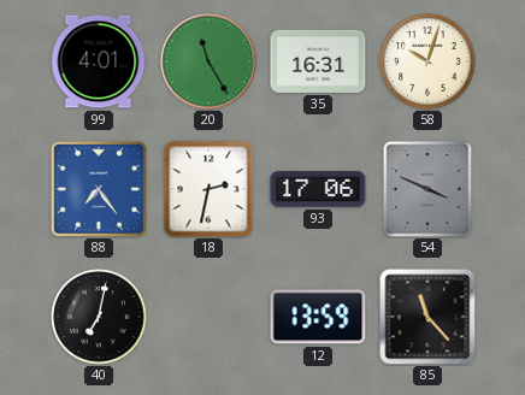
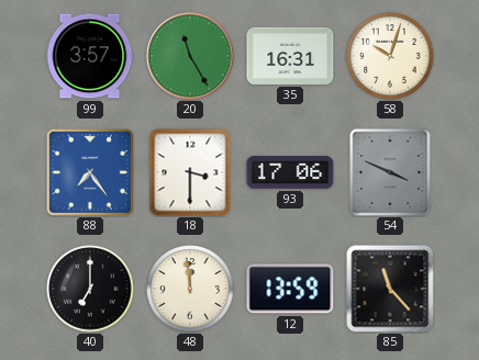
99: 4:01 -> 3:57 (90, 56)
18: 2:32 -> 3:30 (190, 172)
40: 7:02 -> 7:00 (90, 289)
48: none -> 11:59 (190, 289)
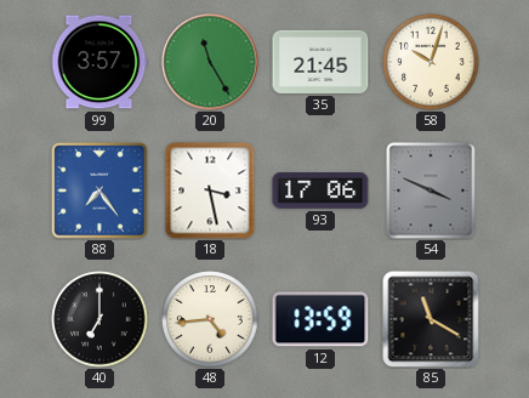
35: 16:31 -> 21:45 (320, 62)
18: 3:30 -> 3:28 (210, 191)
48: 11:59 -> 4:44 (210, 319)
85: 11:23 -> 11:20 (431, 319)
